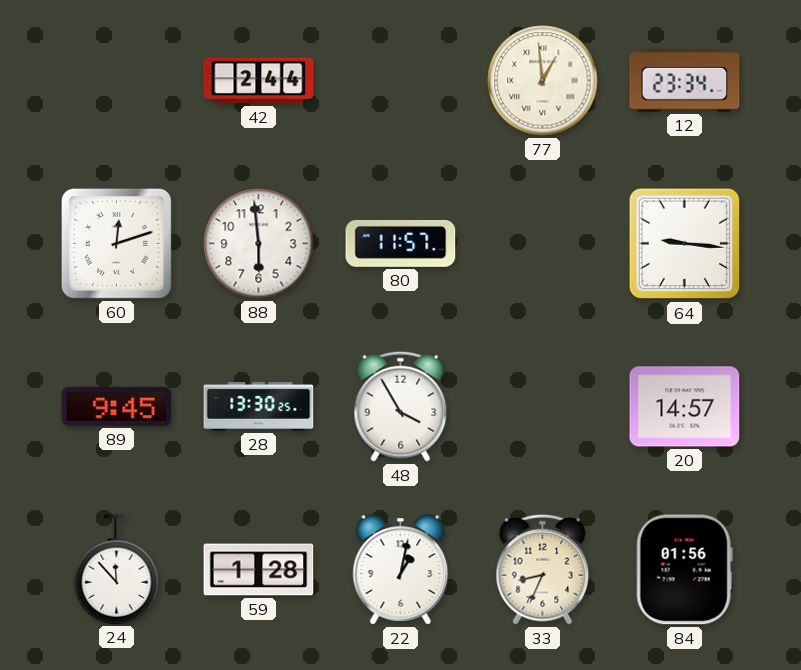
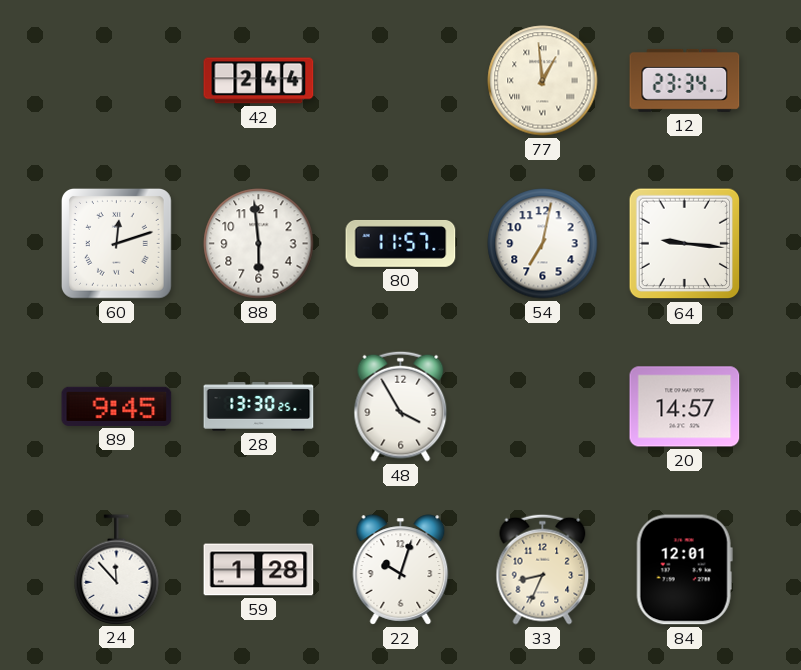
54: none -> 7:02 (543, 244)
22: 1:02 -> 10:03 (401, 570)
84: 01:56 -> 12:01 (684, 570)
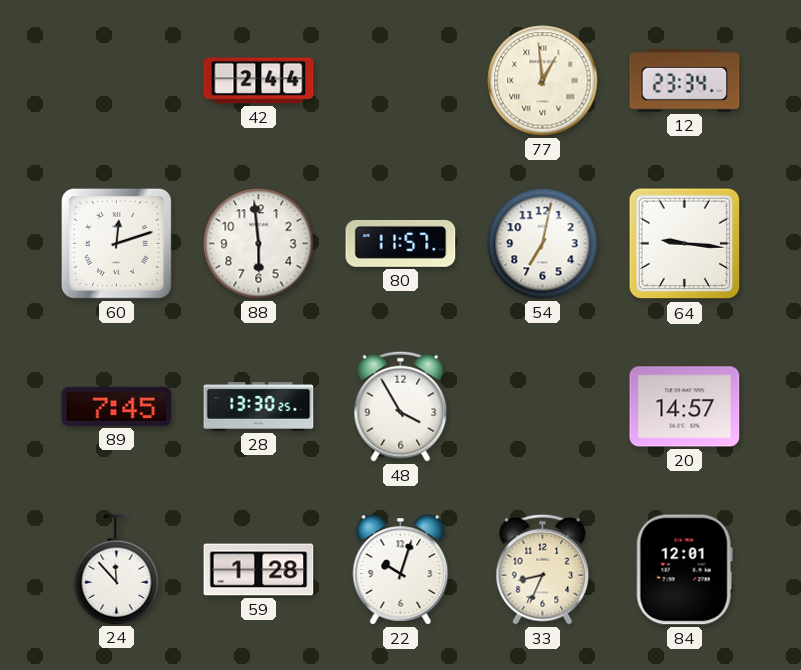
89: 9:45 -> 7:45 (117, 406)
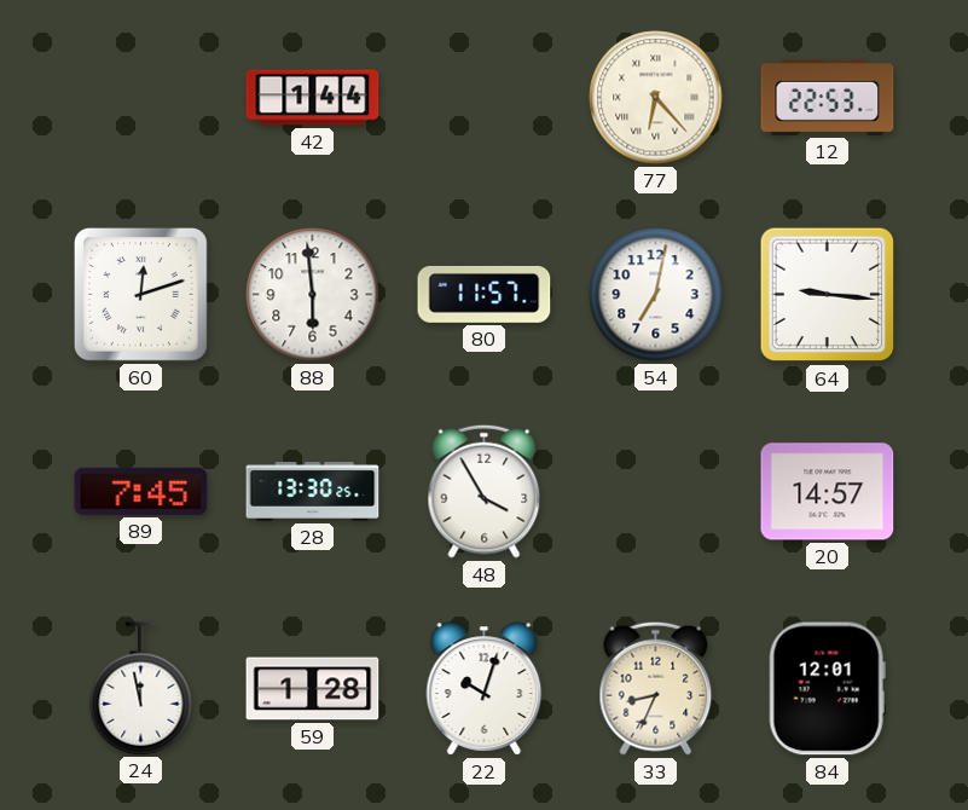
42: 2:44 -> 1:44 (313, 98)
77: 12:59 -> 6:23 (656, 98)
12: 23:34 -> 22:53 (828, 97)
24: 11:53 -> 11:58 (141, 688)
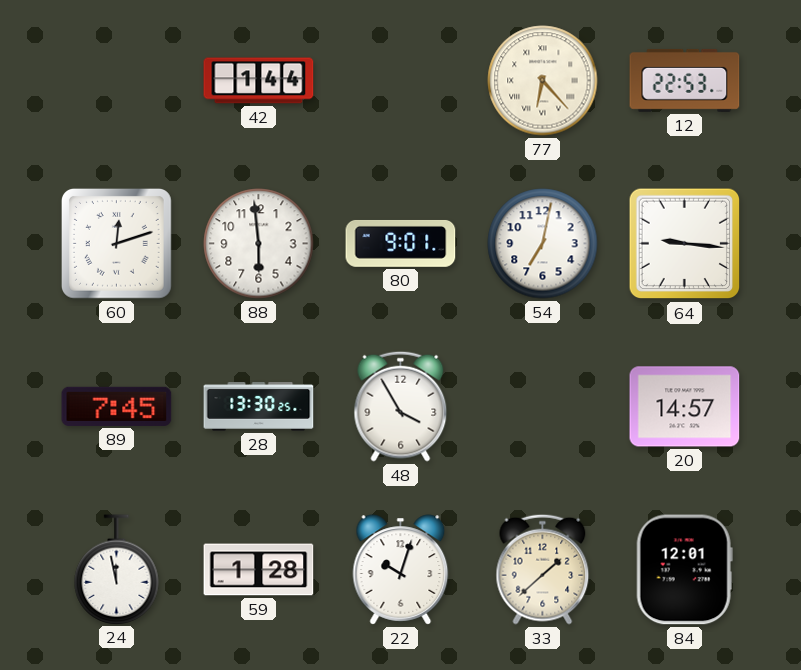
80: 11:57 -> 9:01 (401, 243)
33: 8:34 -> 1:38 (543, 569)
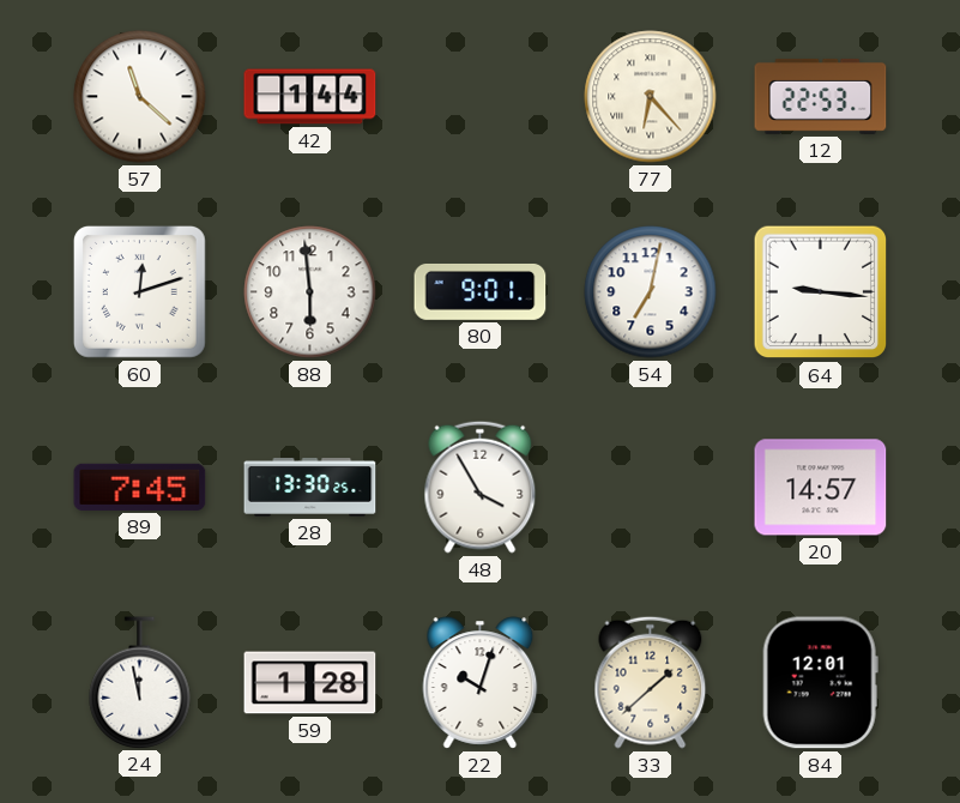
57: none -> 11:22 (140, 97)
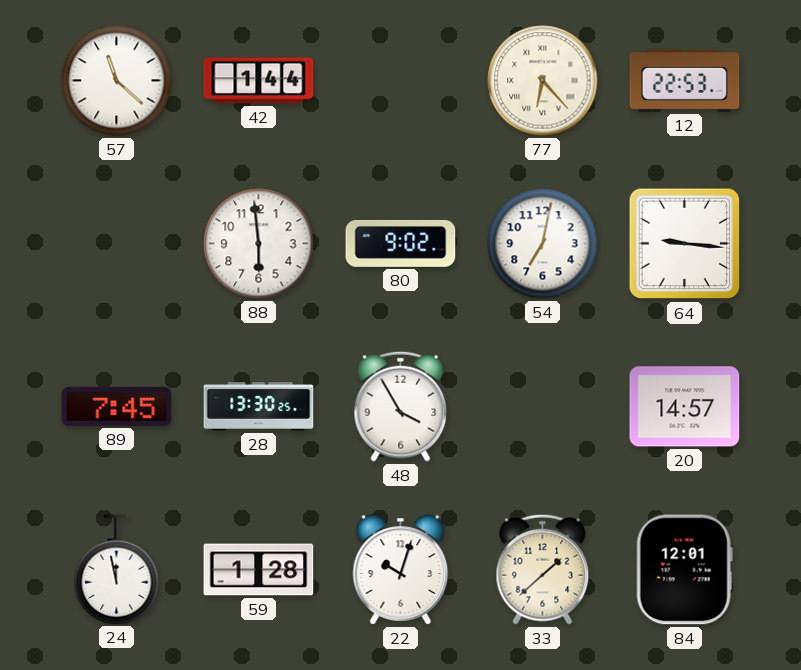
60: 12:12 -> none (139, 291)
80: 9:01 -> 9:02 (401, 243)
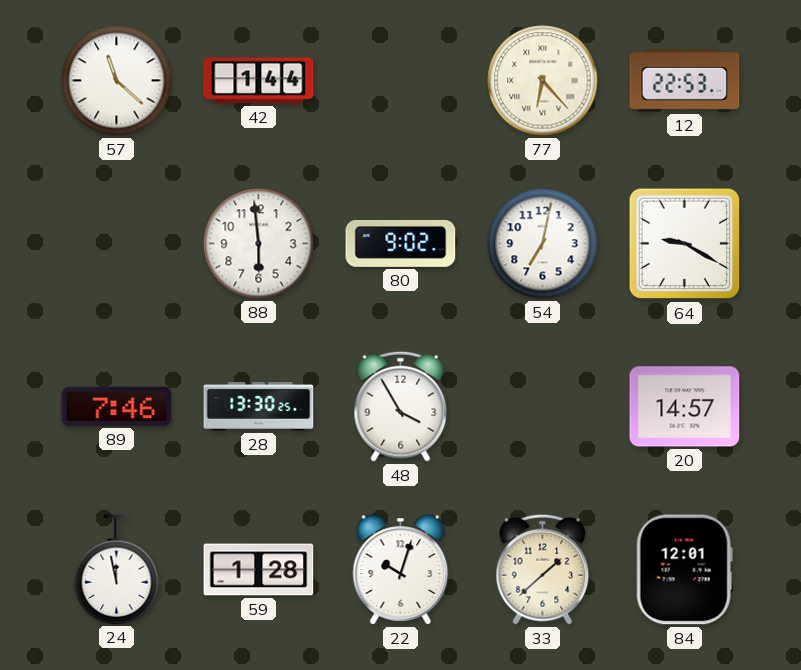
64: 9:16 -> 9:20 (685, 244)
89: 7:45 -> 7:46 (117, 406)
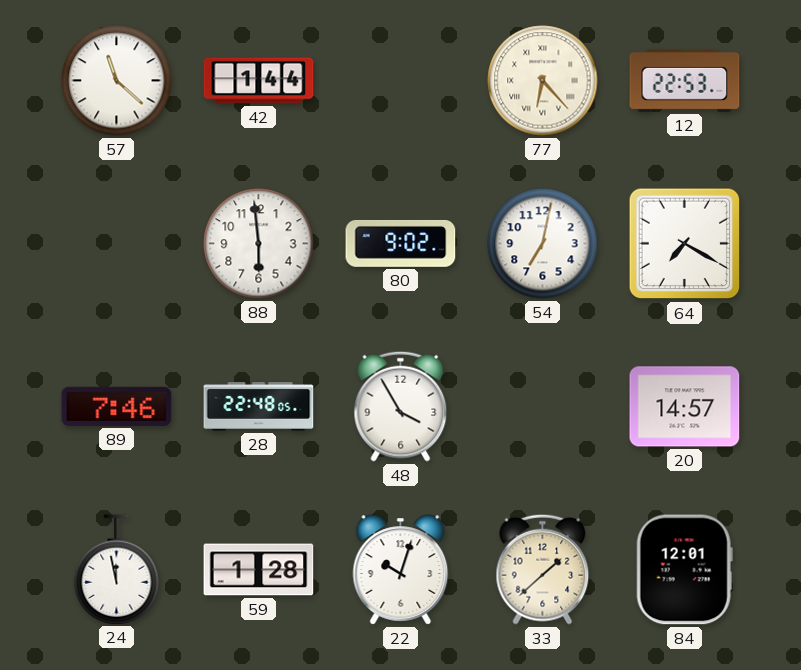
64: 9:20 -> 7:20 (685, 244)
28: 13:30 -> 22:48 (259, 407)
